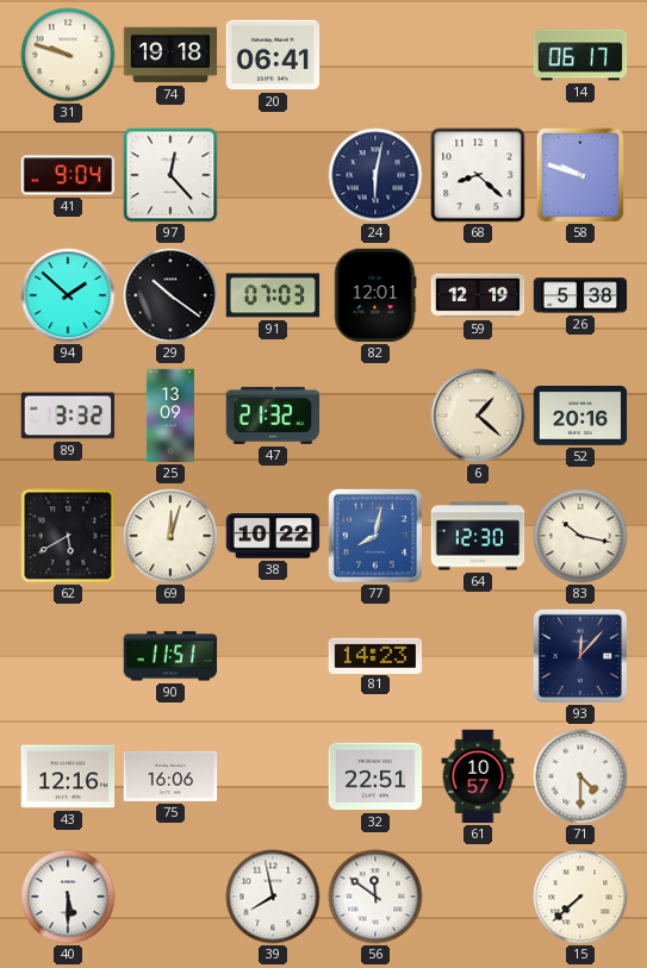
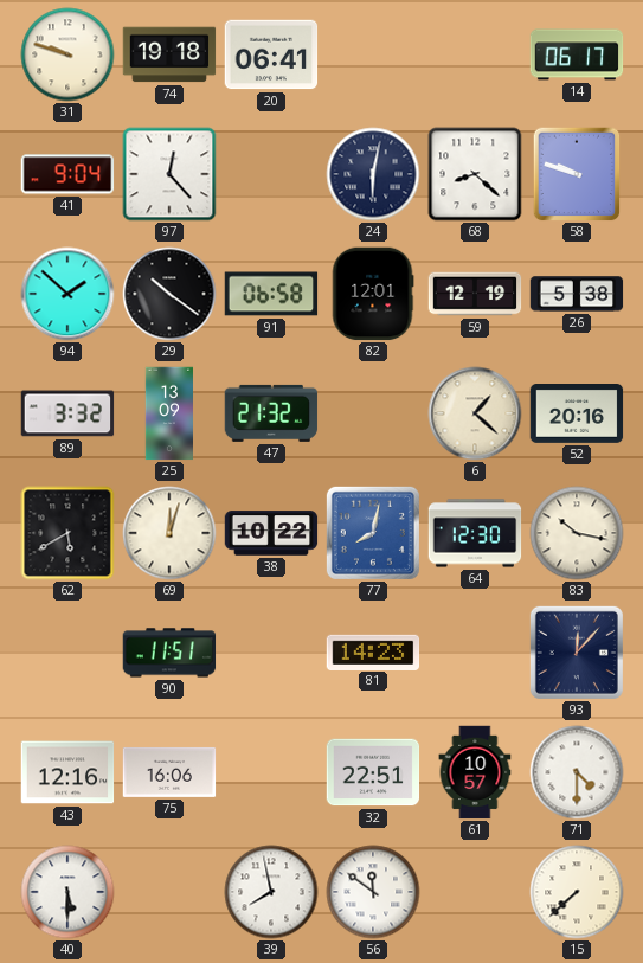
91: 07:03 -> 06:58 (271, 294)
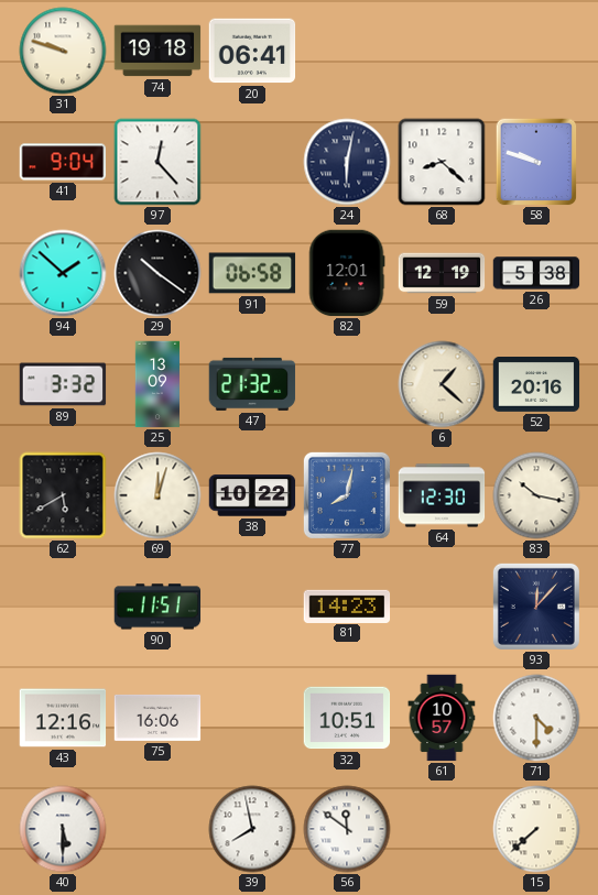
14: 06:17 -> none (577, 54)
32: 22:51 -> 10:51 (347, 718)
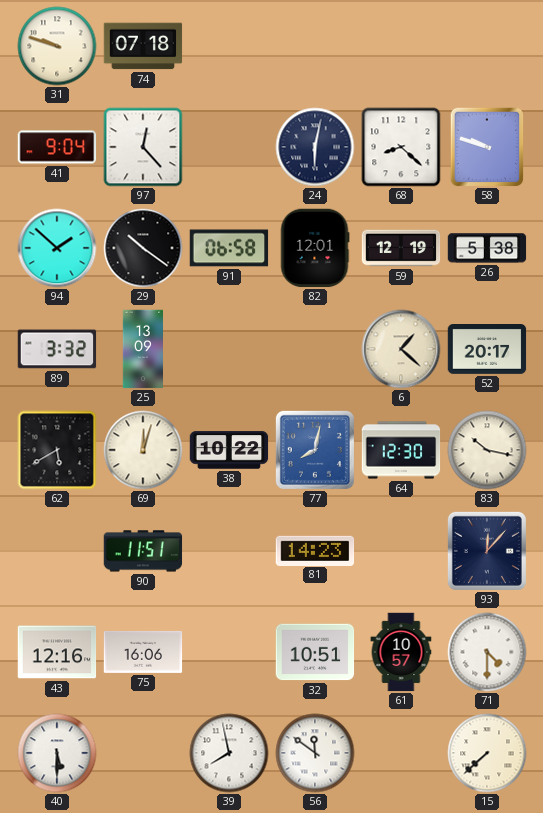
74: 19:18 -> 07:18 (143, 46)
20: 06:41 -> none (252, 51)
47: 21:32 -> none (252, 384)
52: 20:16 -> 20:17 (487, 350)
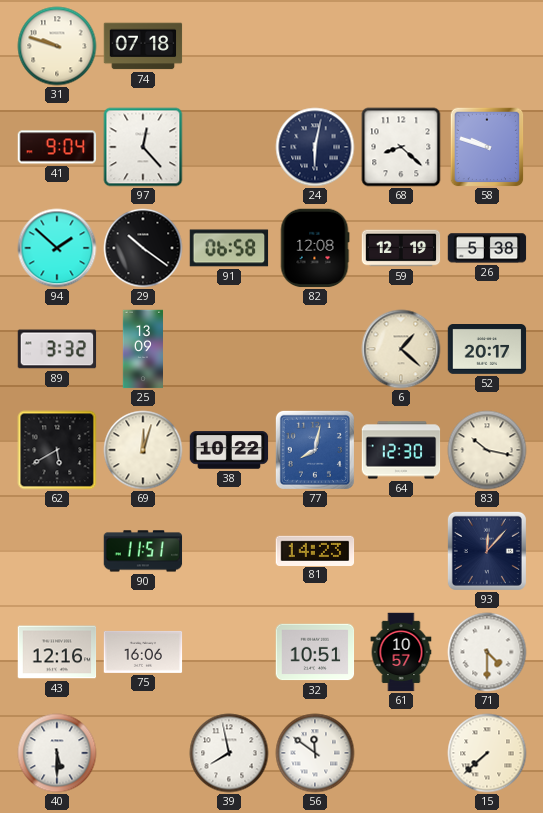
82: 12:01 -> 12:08 (315, 248)
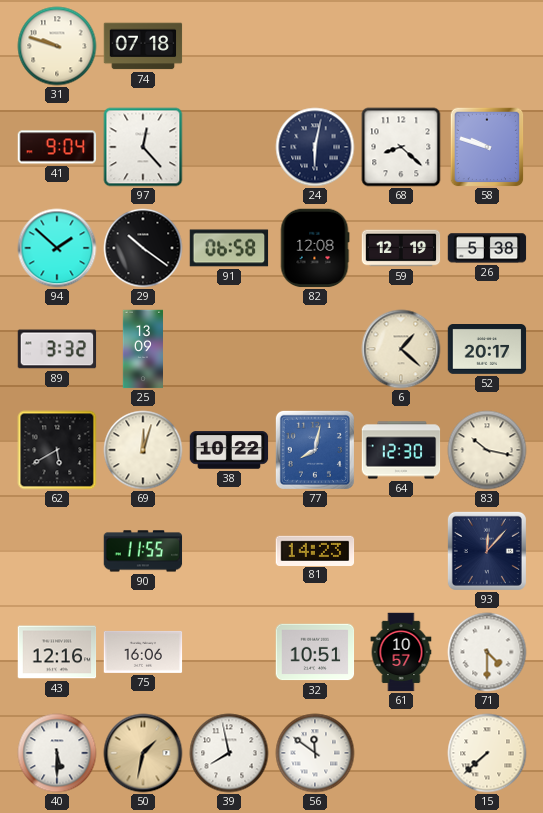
90: 11:51 -> 11:55 (143, 551)
50: none -> 1:32 (143, 753)
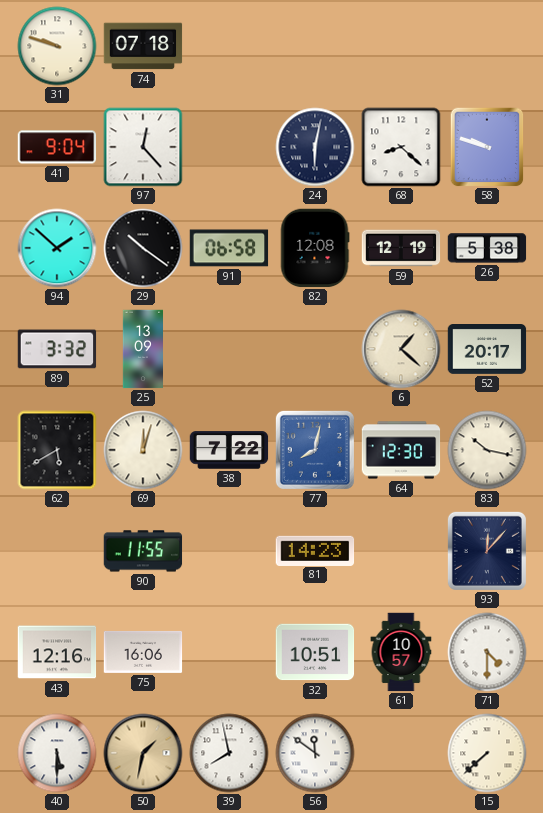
38: 10:22 -> 7:22 (229, 450)
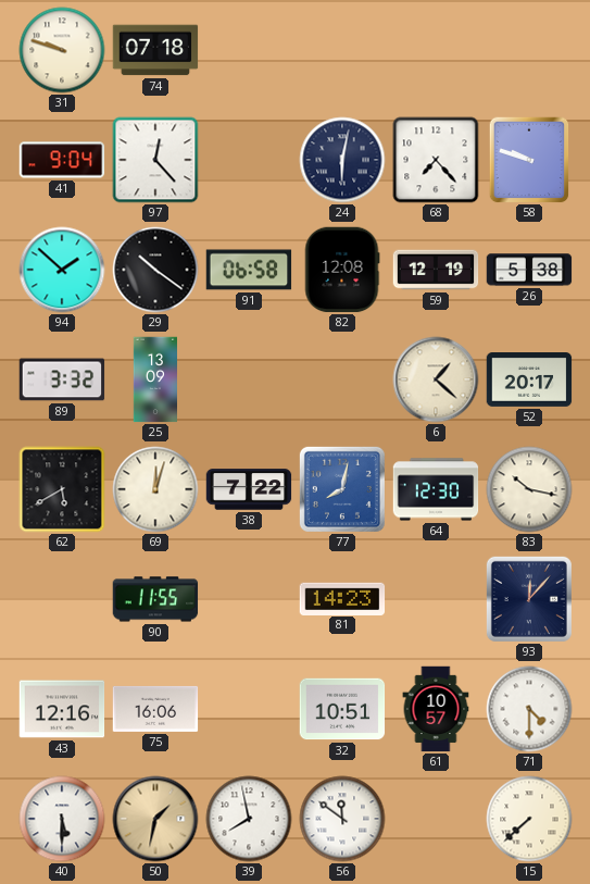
68: 8:22 -> 7:23 (436, 160)
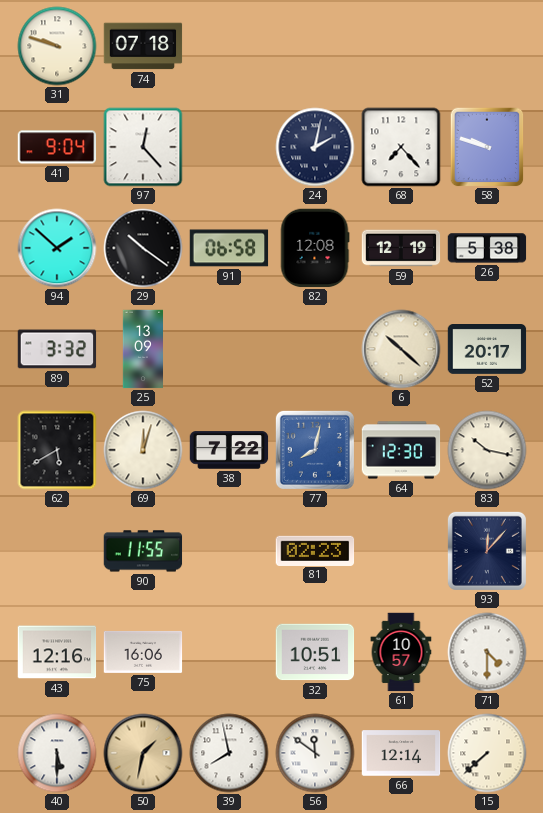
24: 6:02 -> 2:02 (315, 147)
6: 1:22 -> 10:22 (401, 349)
81: 14:23 -> 02:23 (315, 550)
66: none -> 12:14 (401, 753)
